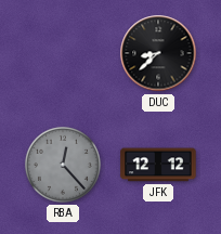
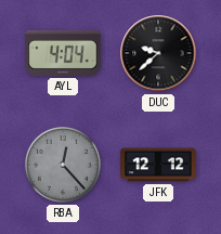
AYL: none -> 4:04 (63, 53)
DUC: 8:38 -> 9:38 (158, 53)
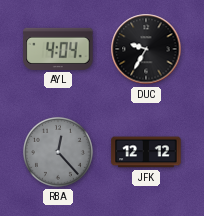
DUC: 9:38 -> 9:35 (146, 49)
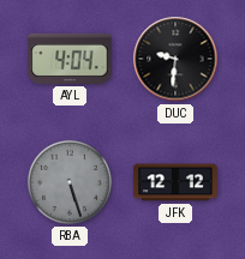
DUC: 9:35 -> 9:31 (175, 59)
RBA: 12:23 -> 5:27 (70, 182)
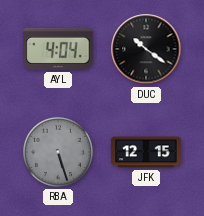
DUC: 9:31 -> 10:21 (146, 49)
JFK: 12:12 -> 12:15 (146, 152)
